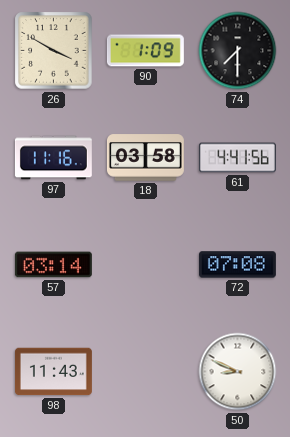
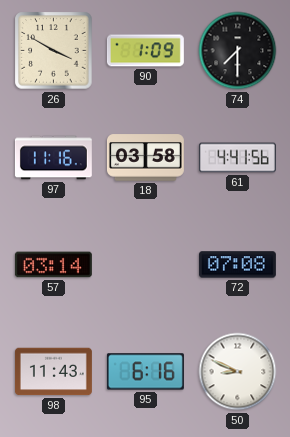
95: none -> 6:16 (145, 372)
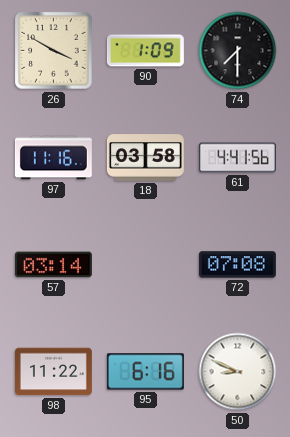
98: 11:43 -> 11:22 (53, 372)
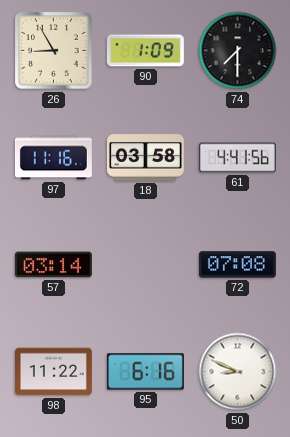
26: 3:50 -> 8:55 (54, 51)
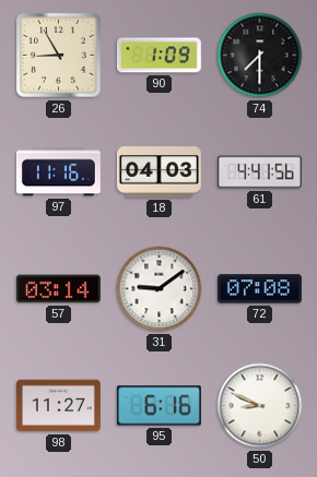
18: 03:58 -> 04:03 (158, 172)
31: none -> 9:09 (160, 289)
98: 11:22 -> 11:27 (58, 406)
